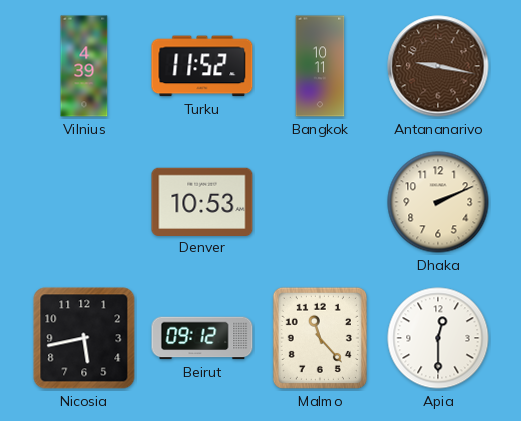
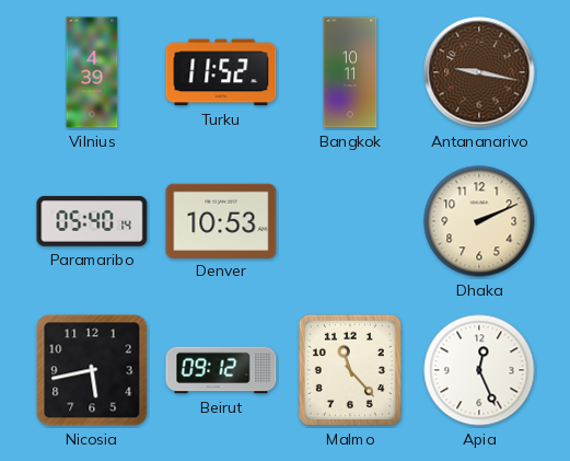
Paramaribo: none -> 05:40 (92, 221)
Apia: 12:30 -> 12:26 (479, 370)
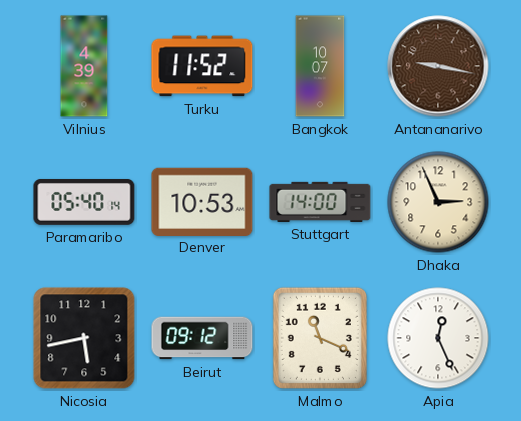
Bangkok: 10:11 -> 10:07 (320, 66)
Stuttgart: none -> 14:00 (320, 202)
Dhaka: 2:11 -> 2:56 (438, 202)
Malmo: 11:23 -> 11:19 (320, 338)
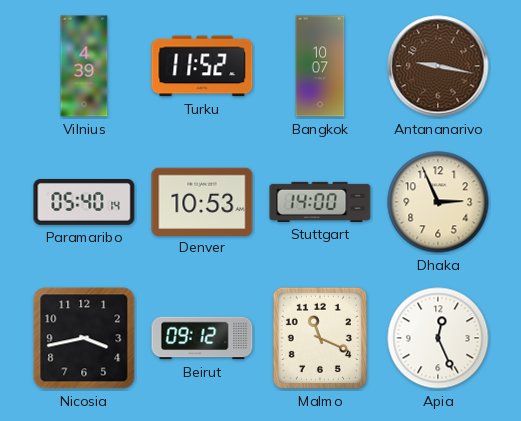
Nicosia: 5:43 -> 3:43 (84, 338)
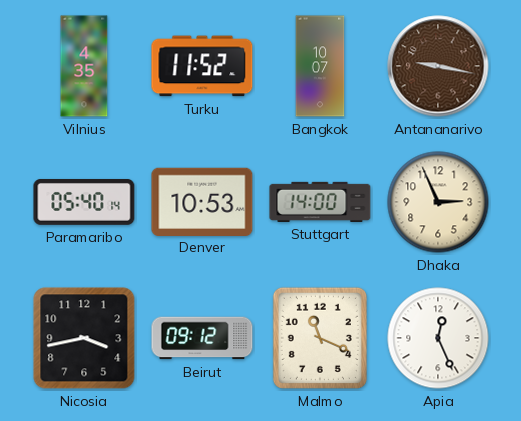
Vilnius: 4:39 -> 4:35 (84, 66)
